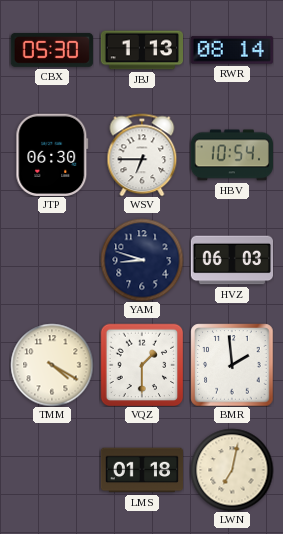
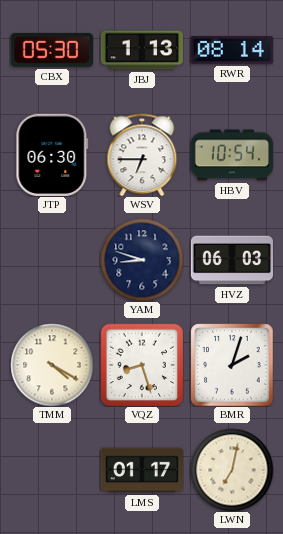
VQZ: 1:30 -> 8:27 (142, 365)
BMR: 1:59 -> 2:03 (232, 365)
LMS: 01:18 -> 01:17 (141, 470)
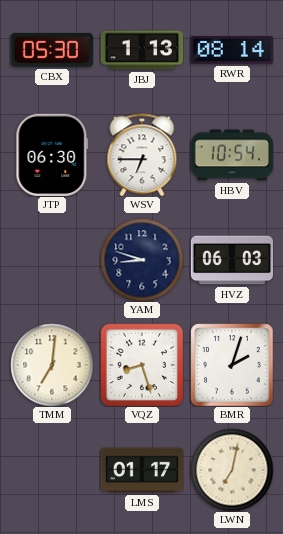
TMM: 4:20 -> 7:01 (52, 365)
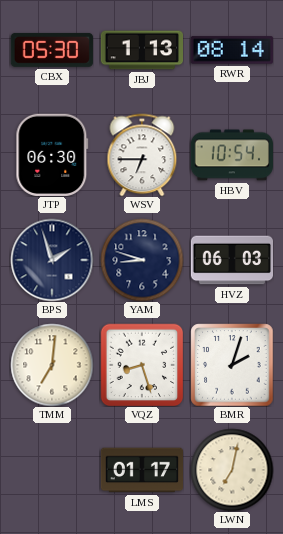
BPS: none -> 1:57 (52, 260)
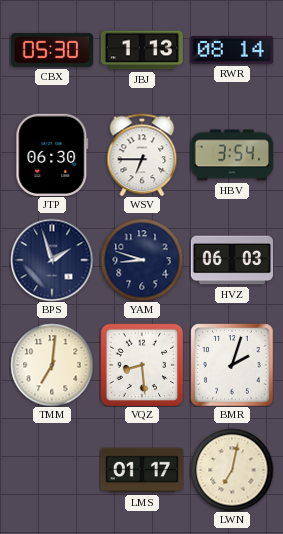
HBV: 10:54 -> 3:54 (231, 155)
VQZ: 8:27 -> 8:29 (142, 365)
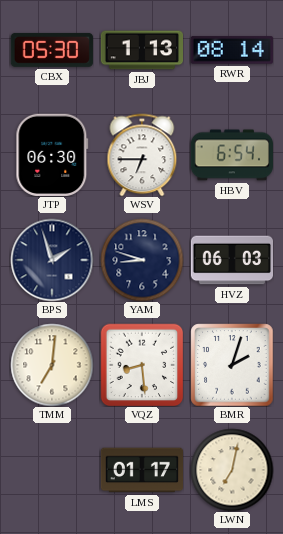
HBV: 3:54 -> 6:54 (231, 155)
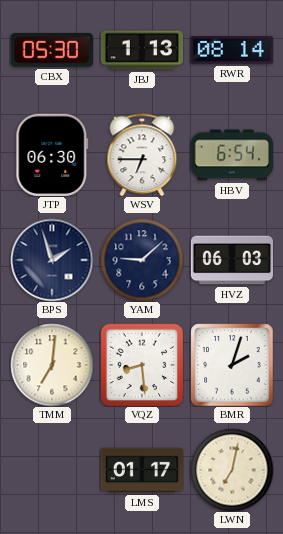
YAM: 8:48 -> 9:08 (142, 260)
